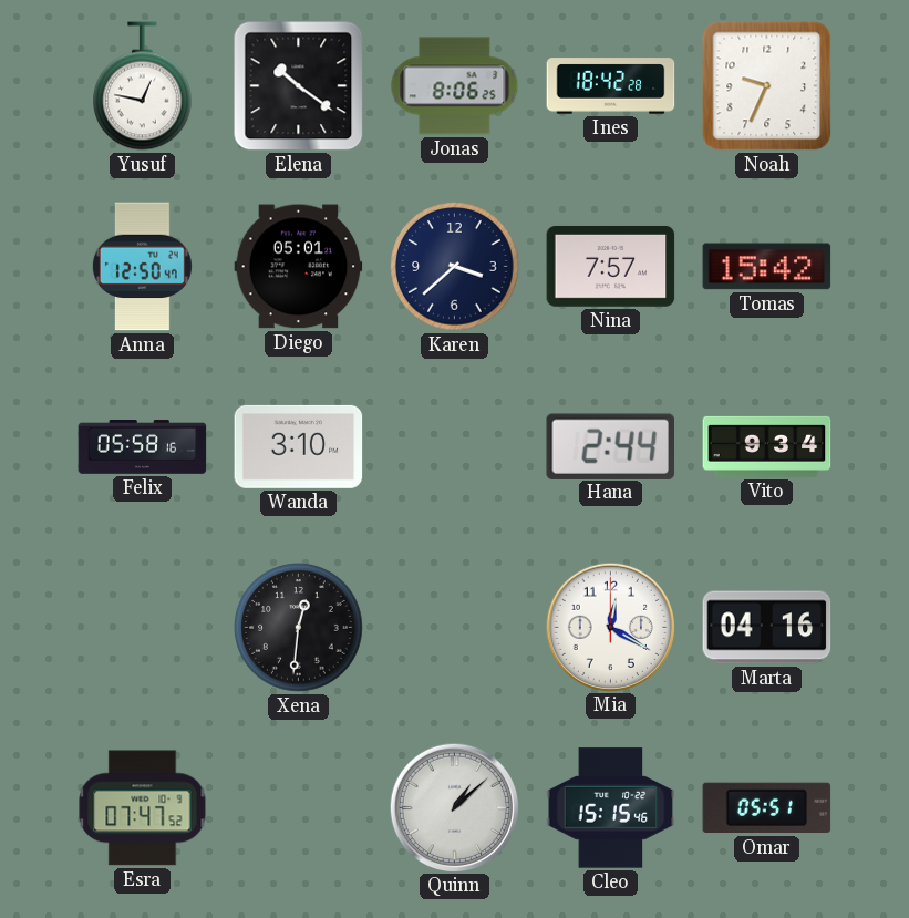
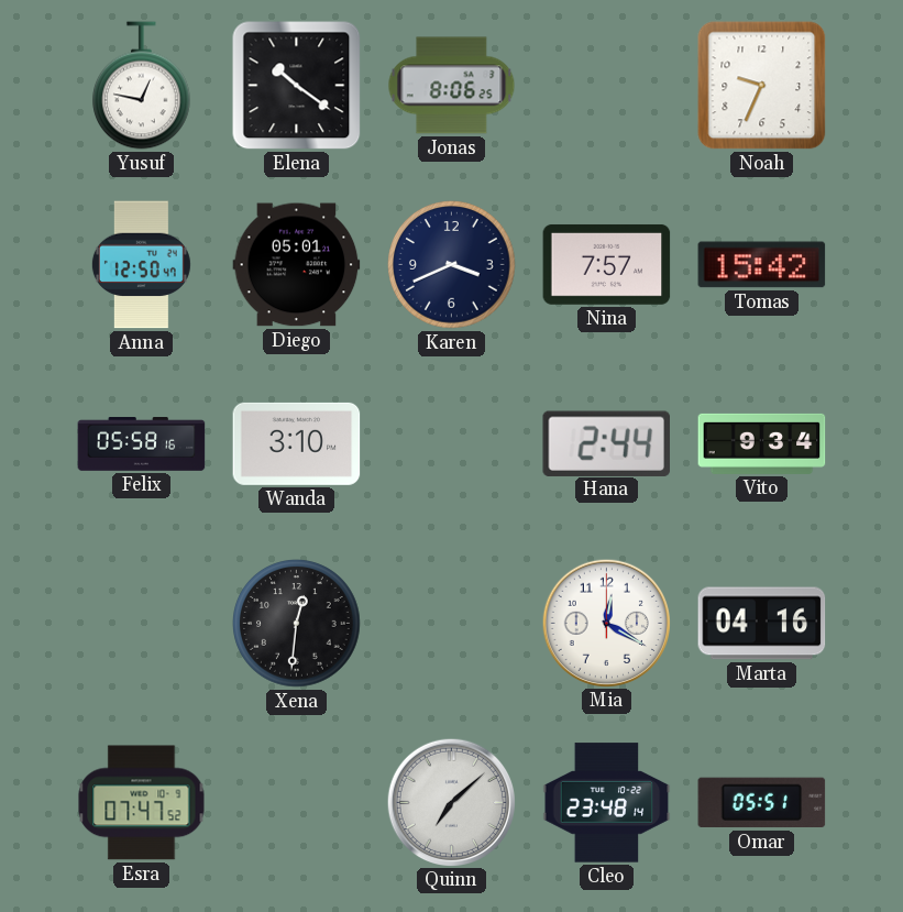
Ines: 18:42 -> none (611, 86)
Karen: 3:38 -> 3:41 (452, 265)
Quinn: 1:08 -> 7:08 (451, 802)
Cleo: 15:15 -> 23:48 (607, 803)
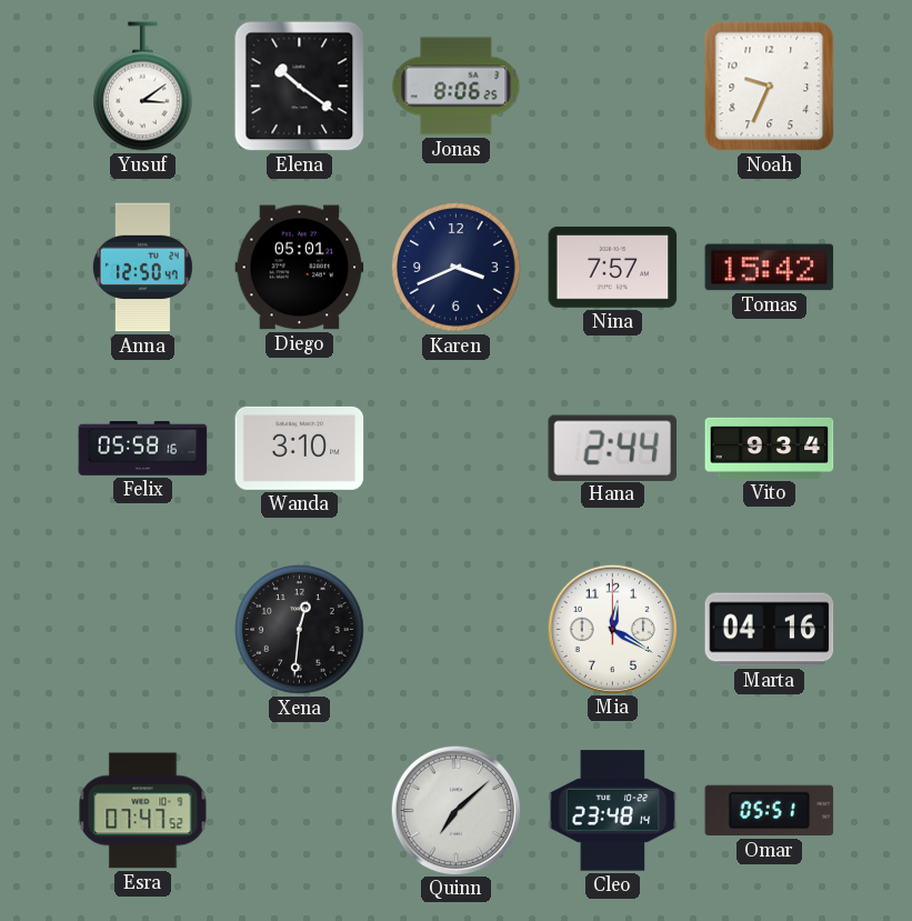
Yusuf: 12:47 -> 3:09 (143, 87)
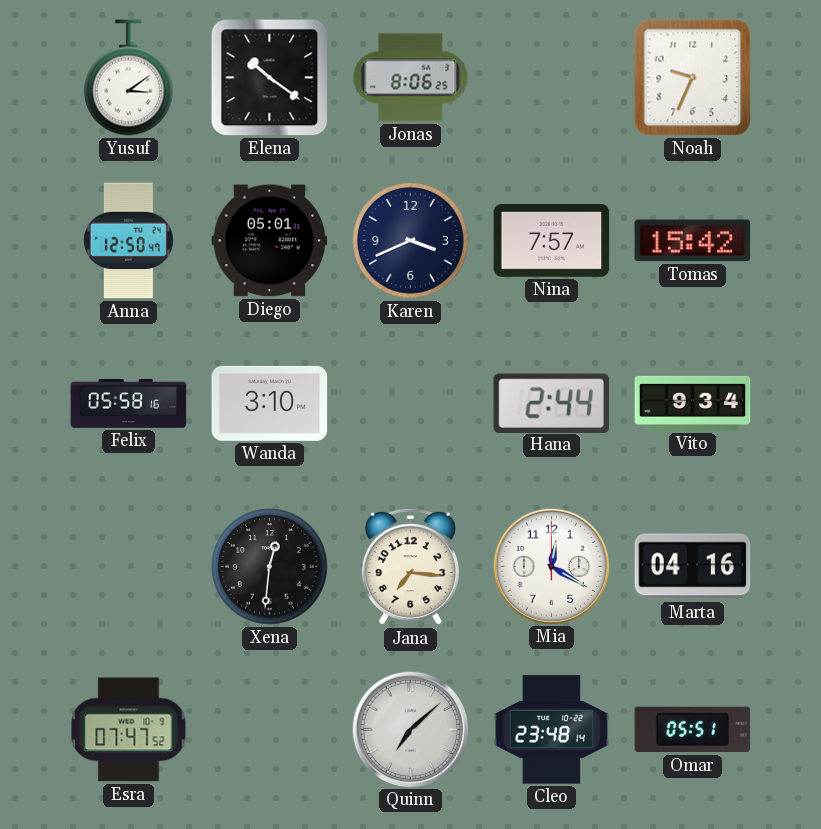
Jana: none -> 7:16 (410, 567)
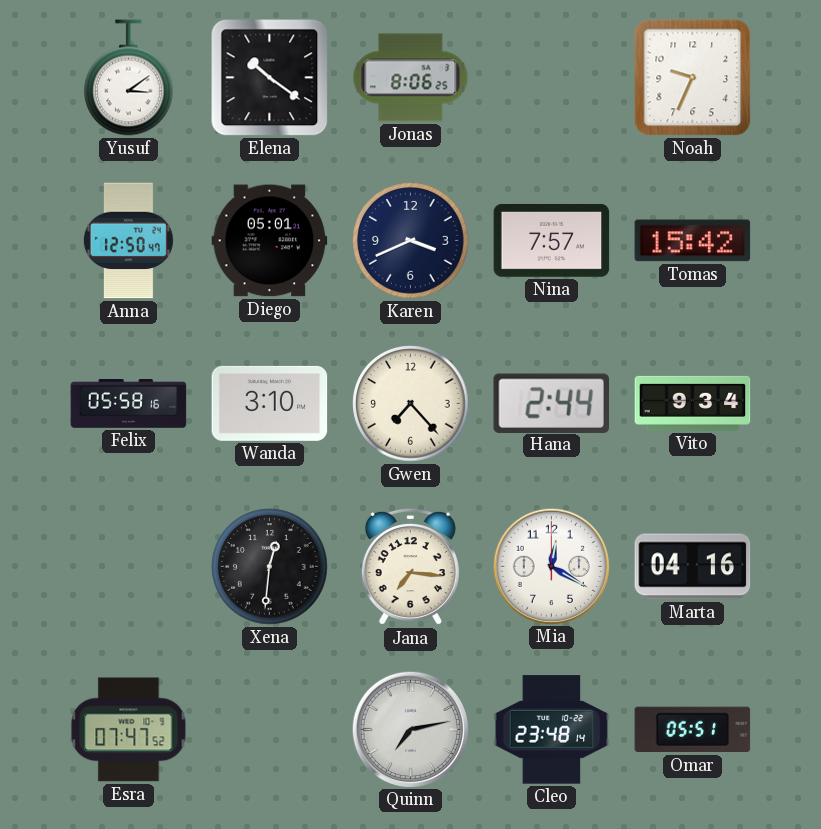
Gwen: none -> 7:23 (411, 404)
Quinn: 7:08 -> 7:13 (410, 729)
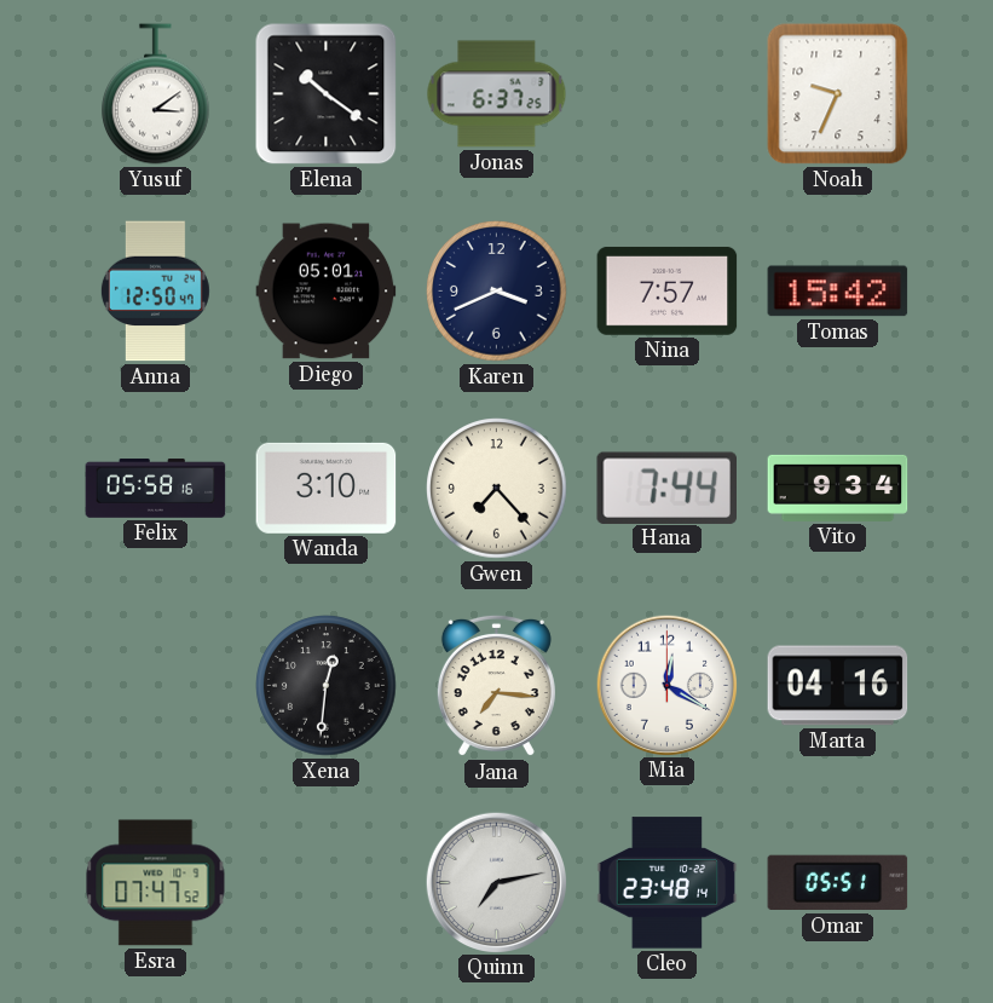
Jonas: 8:06 -> 6:37 (497, 94)
Hana: 2:44 -> 7:44 (666, 488)
